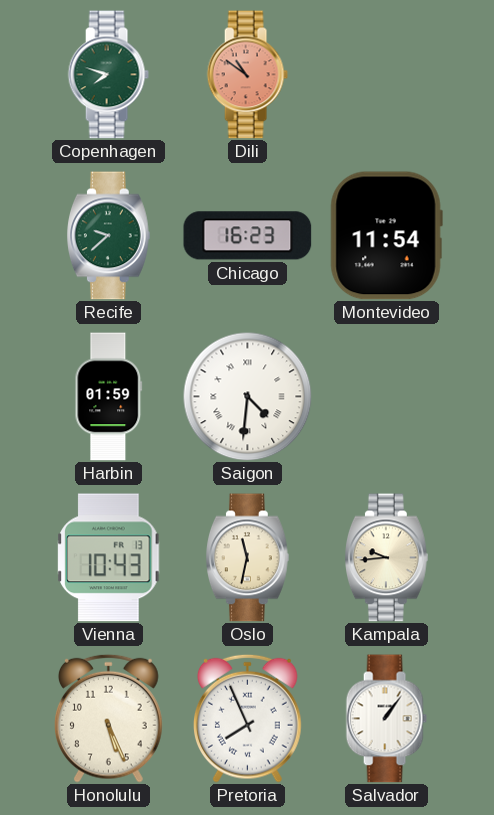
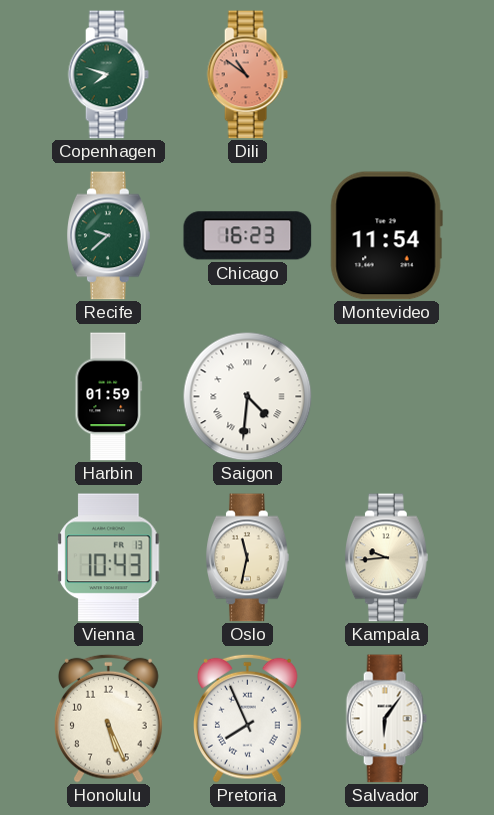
Salvador: 1:06 -> 6:06 (386, 719)
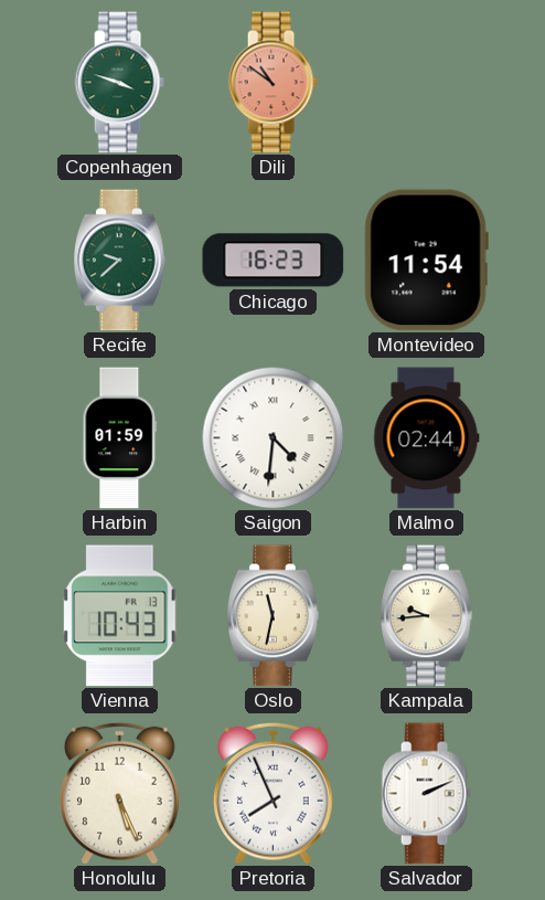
Copenhagen: 7:48 -> 3:48 (119, 83)
Malmo: none -> 02:44 (427, 438)
Salvador: 6:06 -> 2:11 (426, 794)
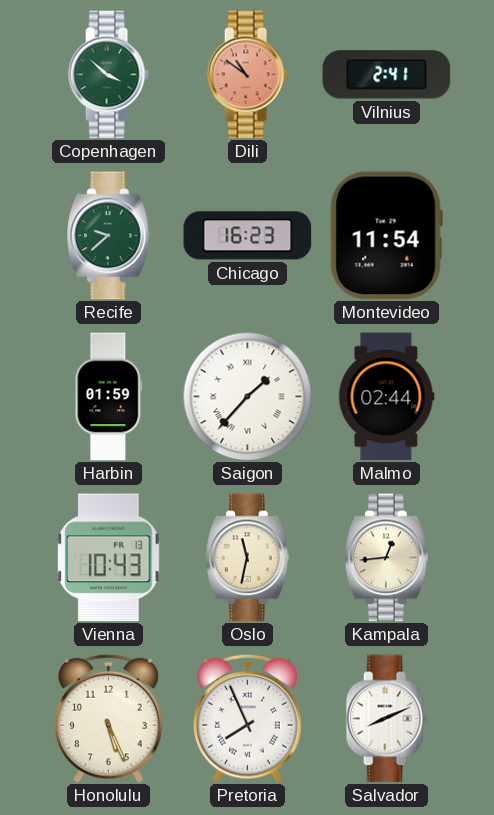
Copenhagen: 3:48 -> 3:52 (108, 75)
Vilnius: none -> 2:41 (387, 75)
Saigon: 4:31 -> 1:37 (247, 396)
Kampala: 9:44 -> 12:44 (387, 558)
Salvador: 2:11 -> 8:11 (386, 719)
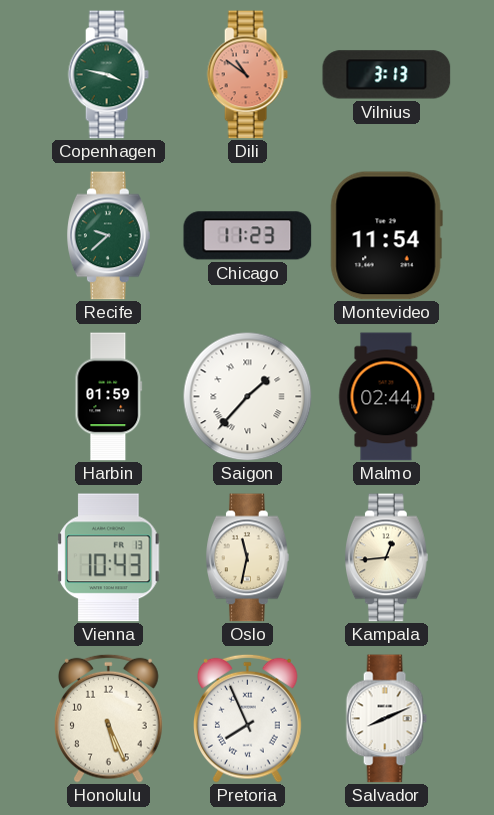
Copenhagen: 3:52 -> 3:47 (108, 75)
Vilnius: 2:41 -> 3:13 (387, 75)
Chicago: 16:23 -> 11:23 (248, 236)
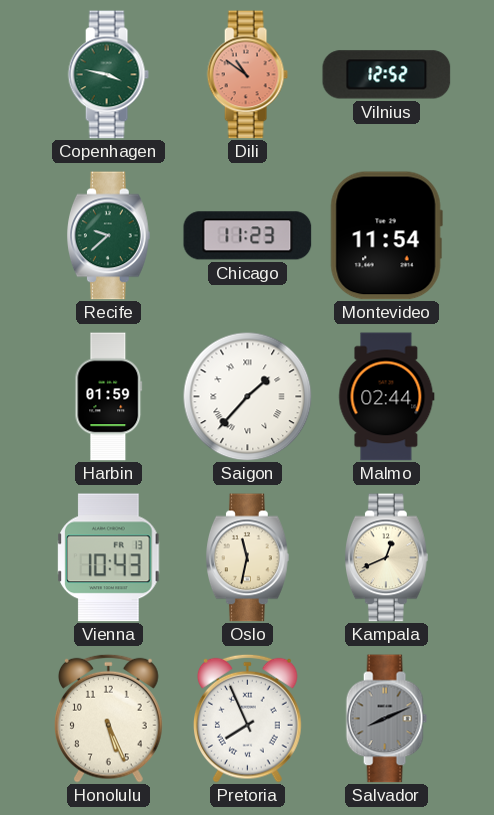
Vilnius: 3:13 -> 12:52 (387, 75)
Kampala: 12:44 -> 12:41 (387, 558)
Salvador dial: white -> grey (386, 719)
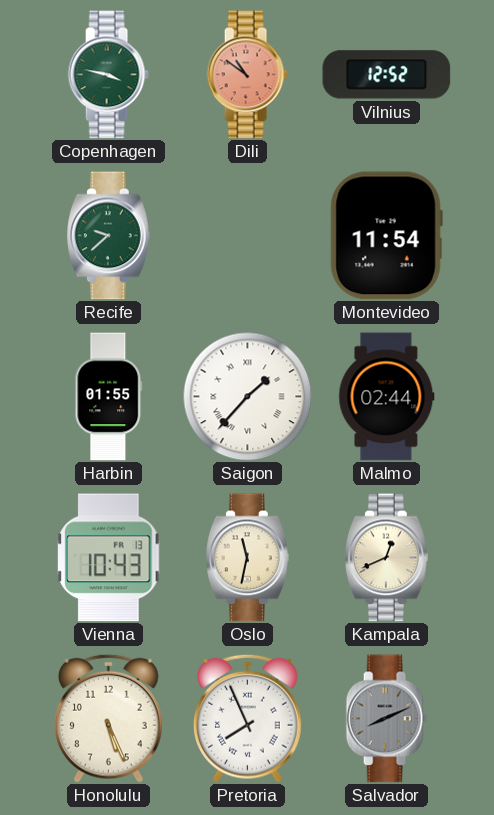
Chicago: 11:23 -> none (248, 236)
Harbin: 01:59 -> 01:55 (109, 397)
